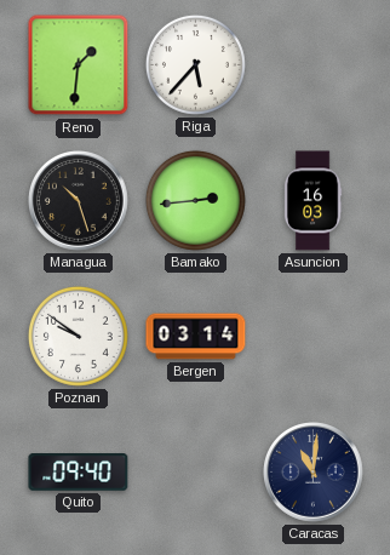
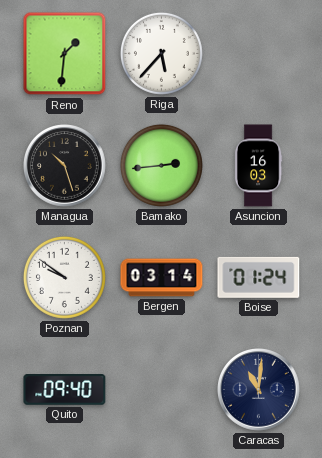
Boise: none -> 01:24 (259, 277)
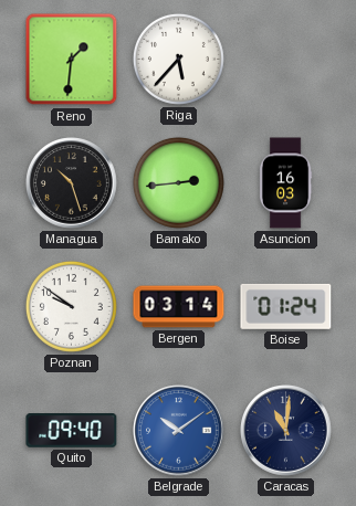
Belgrade: none -> 10:09 (179, 431)
